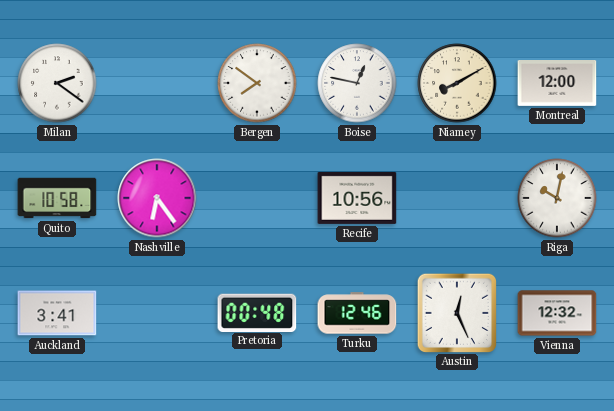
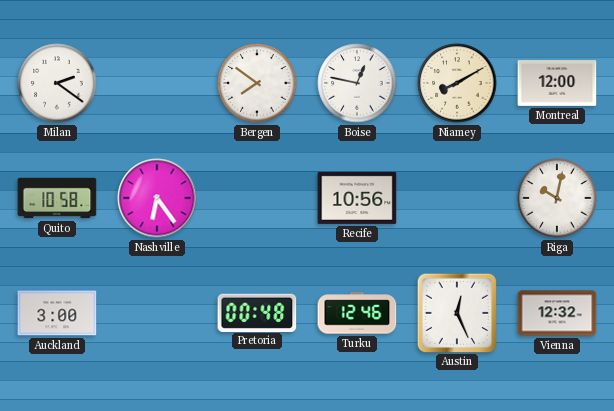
Auckland: 3:41 -> 3:00 (57, 313)
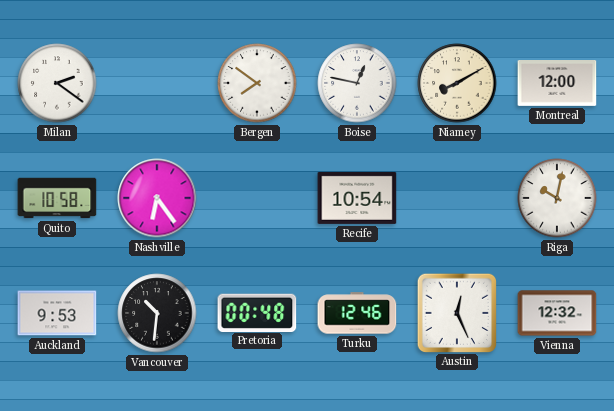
Recife: 10:56 -> 10:54 (357, 198)
Auckland: 3:00 -> 9:53 (57, 313)
Vancouver: none -> 10:31 (157, 313)
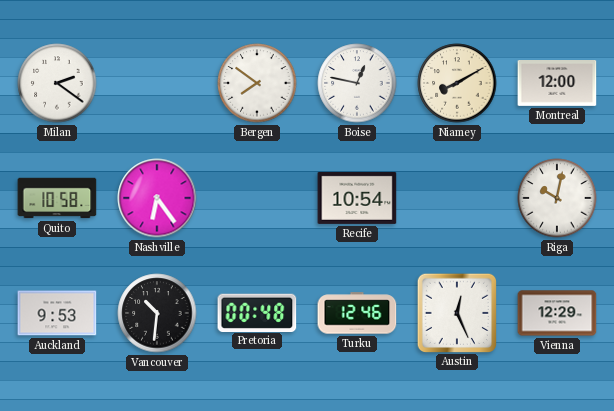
Vienna: 12:32 -> 12:29 (557, 313)
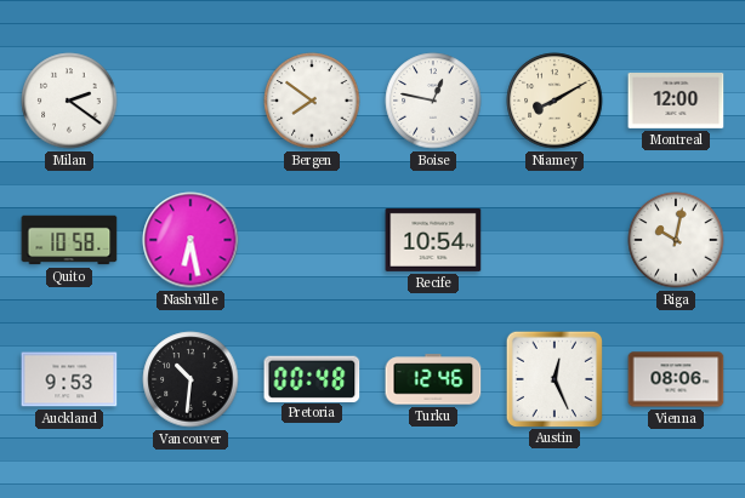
Nashville: 6:24 -> 6:28 (190, 240)
Vienna: 12:29 -> 08:06 (676, 379)
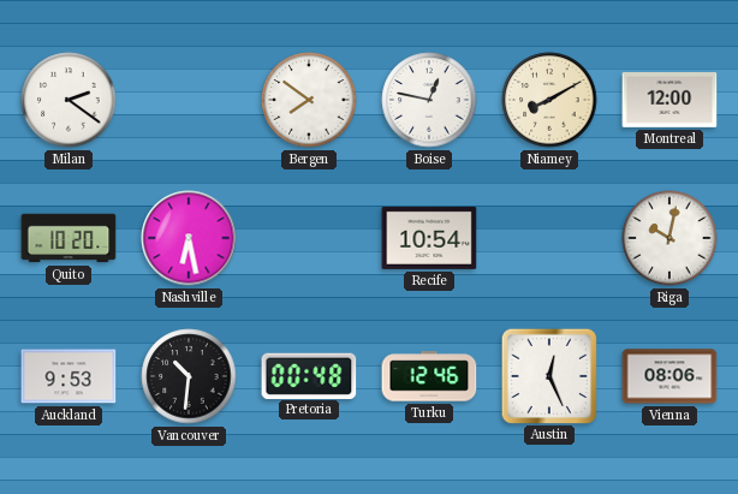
Quito: 10:58 -> 10:20 (69, 238)
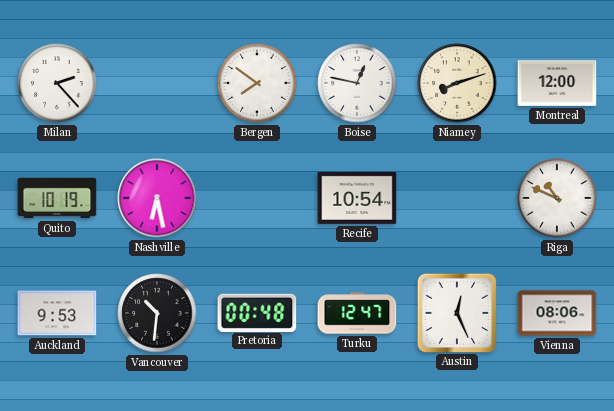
Milan: 2:21 -> 2:23 (57, 83)
Niamey: 8:10 -> 8:12 (457, 83)
Quito: 10:20 -> 10:19 (57, 198)
Riga: 10:02 -> 10:49 (557, 198)
Turku: 12:46 -> 12:47 (357, 313)
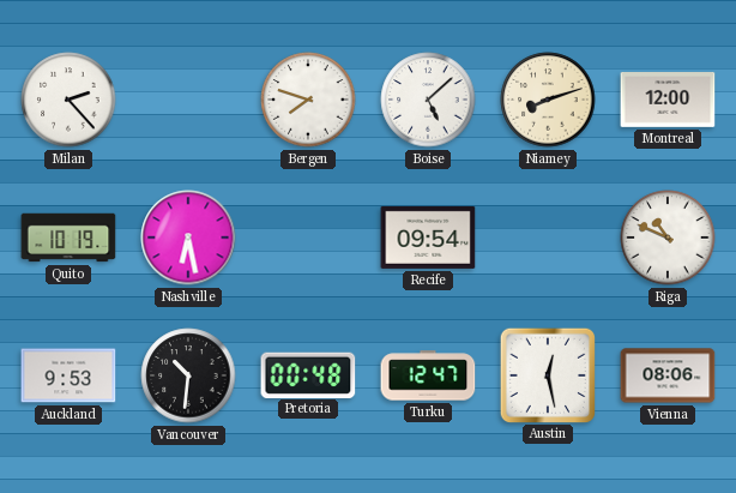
Bergen: 7:51 -> 7:48 (308, 100)
Boise: 12:47 -> 5:08 (428, 100)
Recife: 10:54 -> 09:54 (428, 238)
Austin: 12:26 -> 12:28 (547, 374)
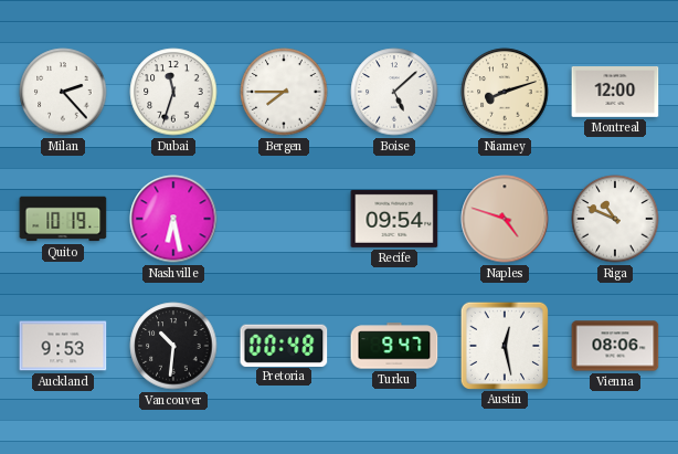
Dubai: none -> 11:33 (173, 92)
Bergen: 7:48 -> 7:45 (284, 92)
Naples: none -> 4:48 (505, 219)
Turku: 12:47 -> 9:47 (394, 346)
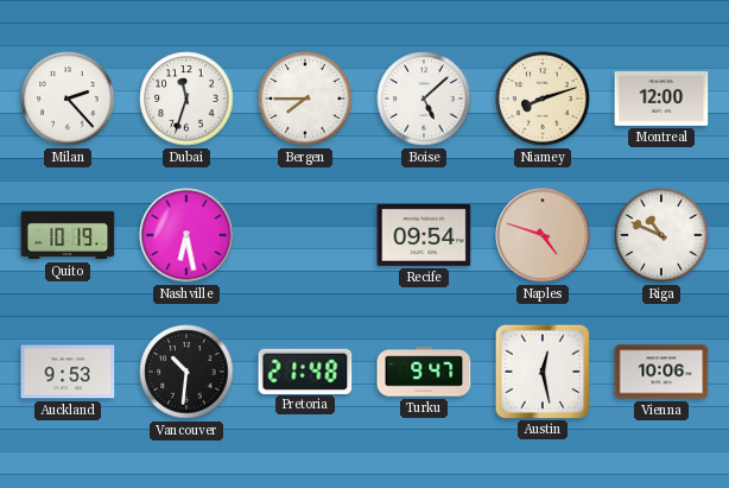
Pretoria: 00:48 -> 21:48 (305, 370)
Vienna: 08:06 -> 10:06 (661, 372)
